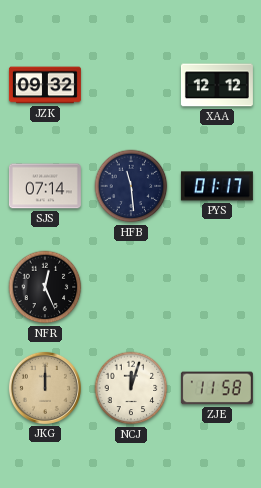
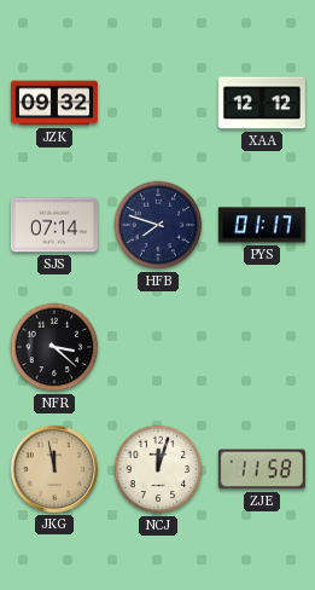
HFB: 11:29 -> 7:48 (158, 225)
NFR: 12:26 -> 3:22 (54, 347)
JKG: 12:00 -> 11:58 (54, 469)
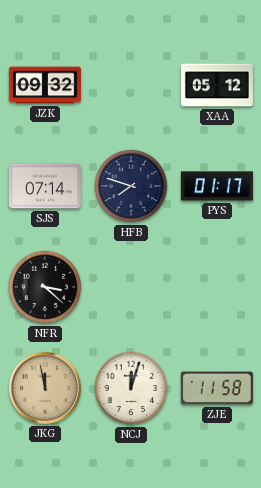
XAA: 12:12 -> 05:12 (217, 85)
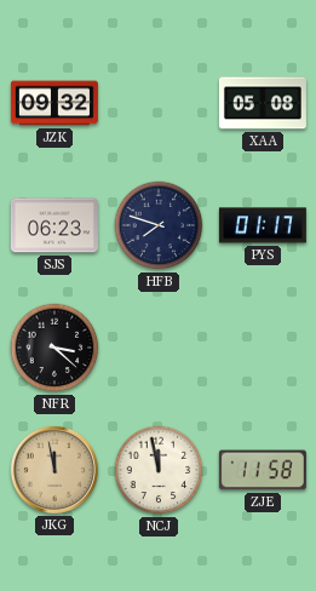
XAA: 05:12 -> 05:08 (263, 103)
SJS: 07:14 -> 06:23 (54, 225)
NCJ: 12:03 -> 11:58 (159, 470)
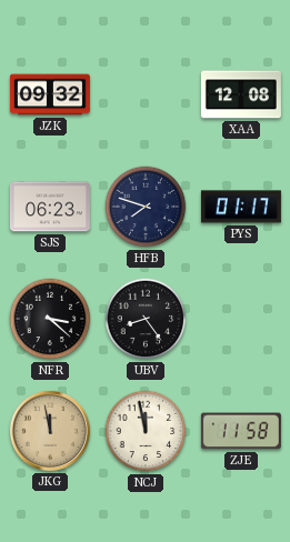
XAA: 05:08 -> 12:08 (241, 94)
UBV: none -> 8:24 (146, 319)
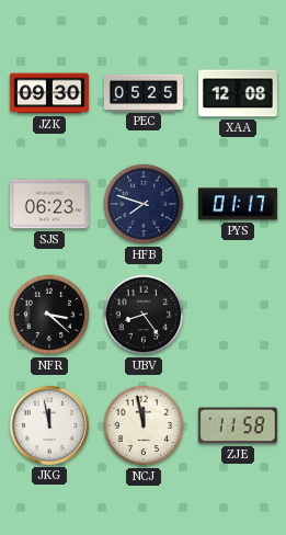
JZK: 09:32 -> 09:30 (49, 93)
PEC: none -> 05:25 (144, 92)
JKG dial: champagne -> white (49, 425)
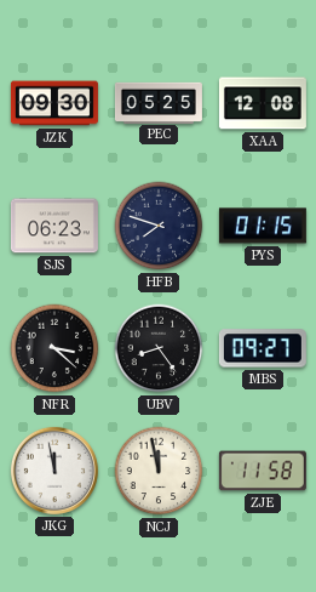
PYS: 01:17 -> 01:15 (263, 226)
MBS: none -> 09:27 (263, 348)
